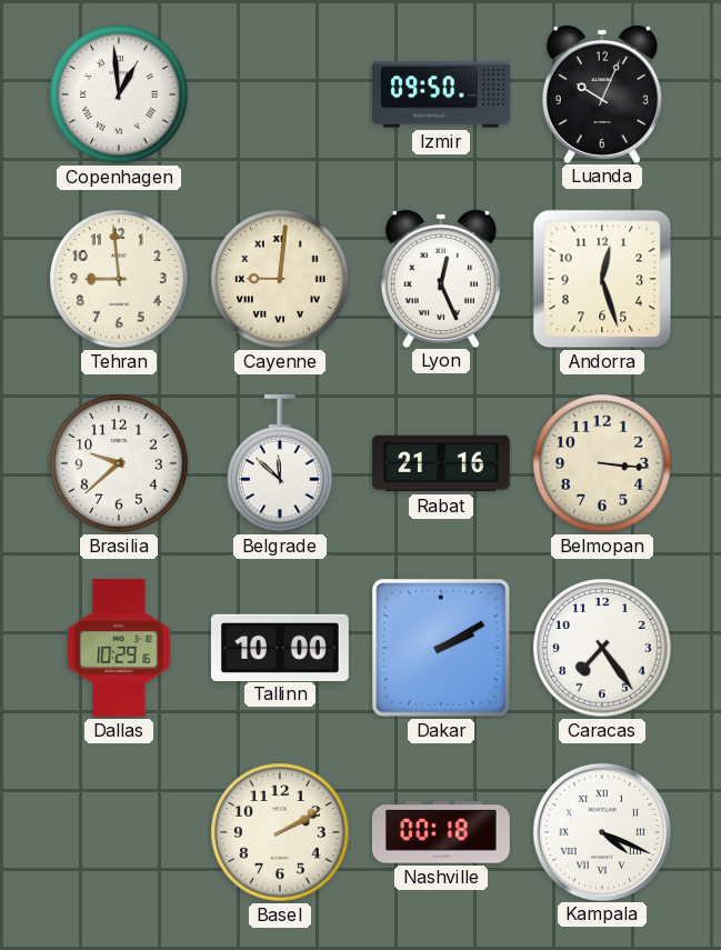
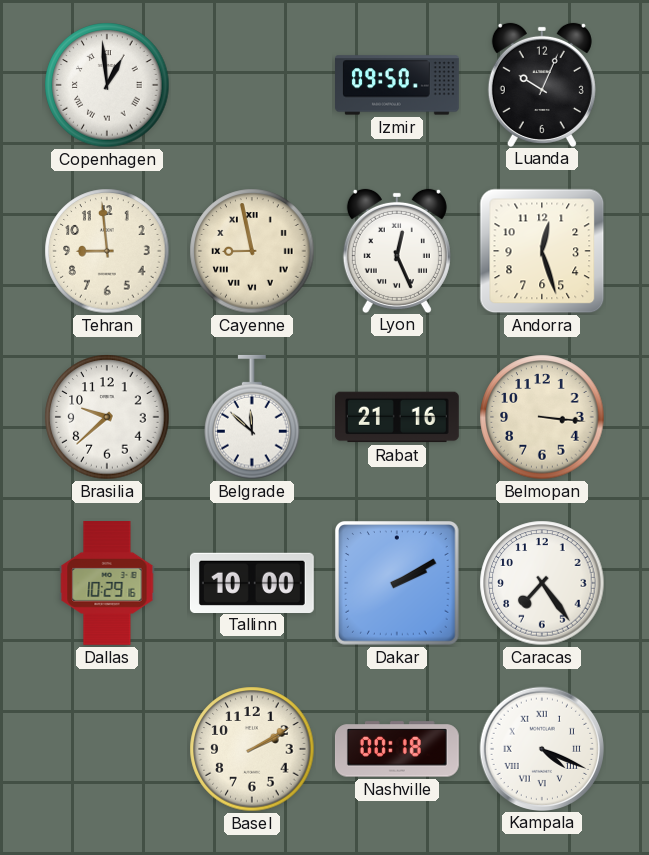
Cayenne: 9:01 -> 8:58 (252, 251)
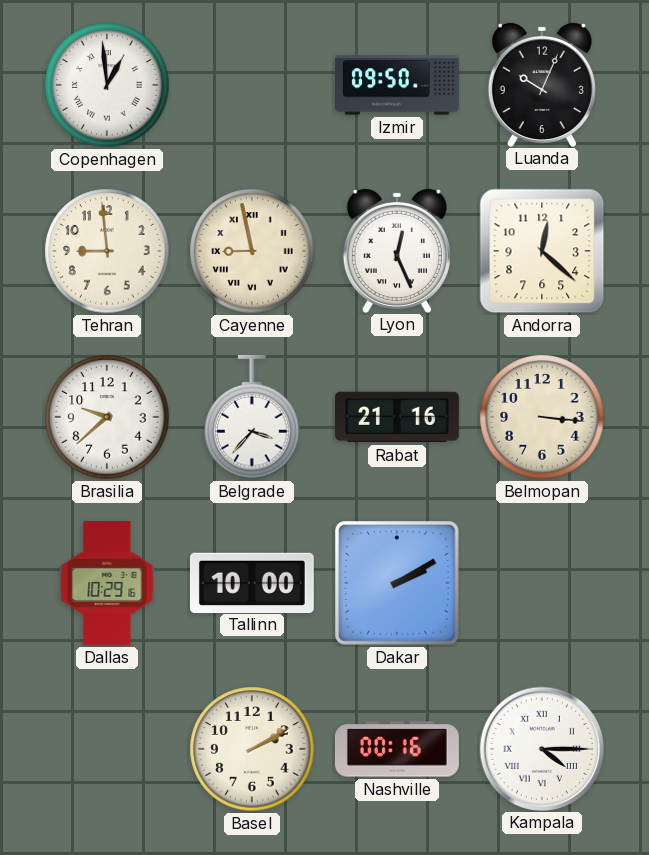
Andorra: 12:27 -> 12:22 (542, 251)
Belgrade: 11:52 -> 3:37 (252, 417)
Caracas: 7:24 -> none (542, 583)
Nashville: 00:18 -> 00:16 (397, 749)
Kampala: 4:19 -> 4:15 (541, 748)
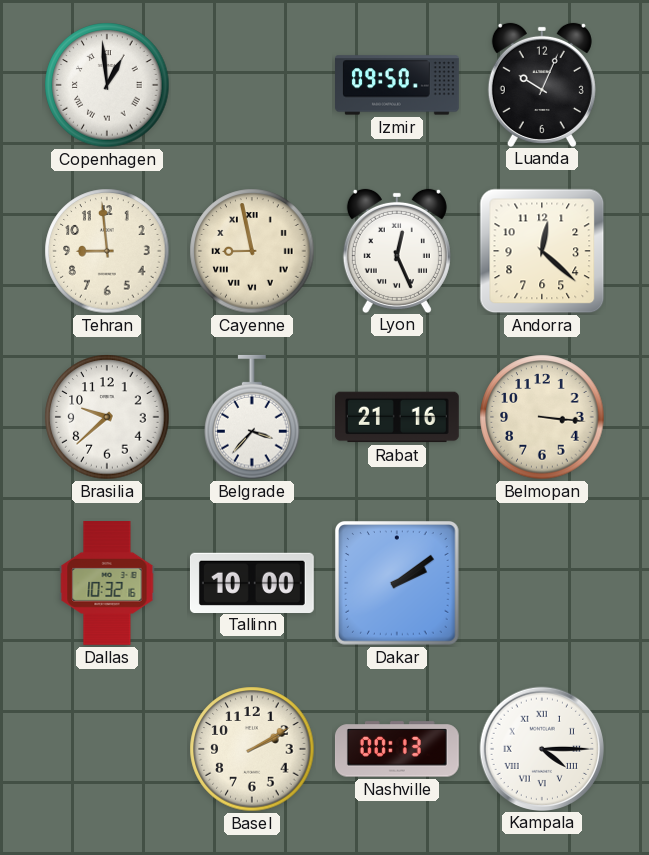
Dallas: 10:29 -> 10:32 (107, 584)
Dakar: 2:10 -> 2:09 (397, 583)
Nashville: 00:16 -> 00:13 (397, 749)
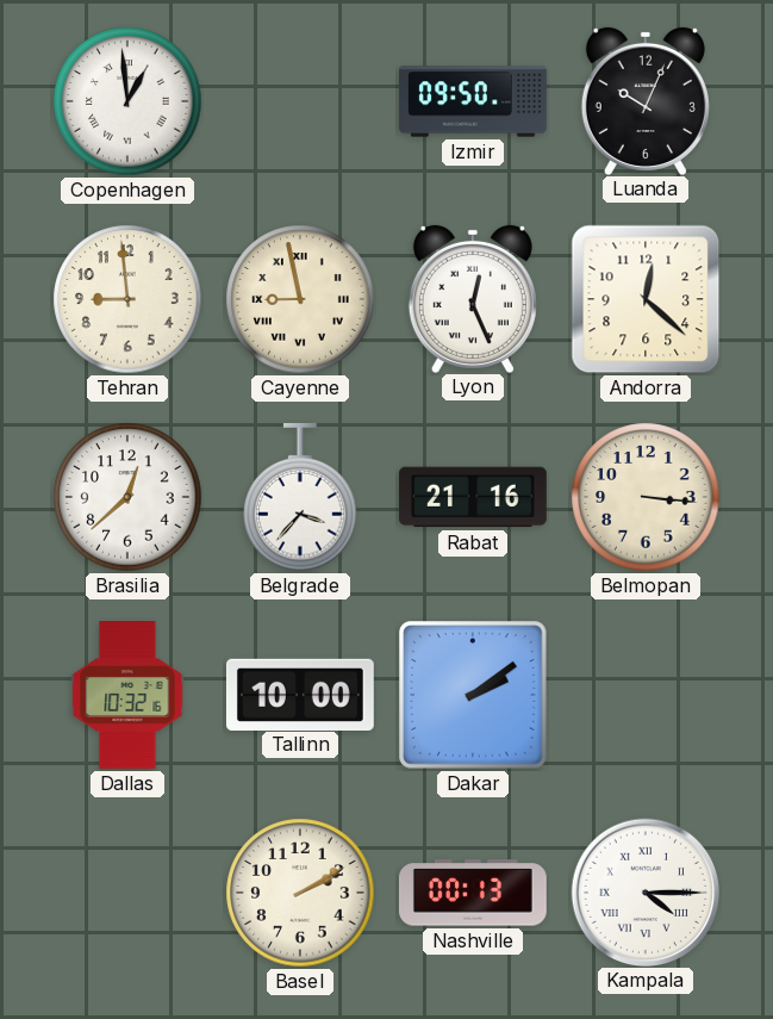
Brasilia: 9:38 -> 12:38 (127, 497)
